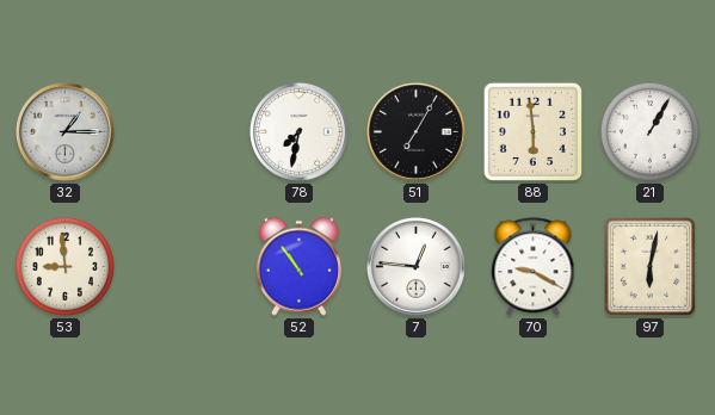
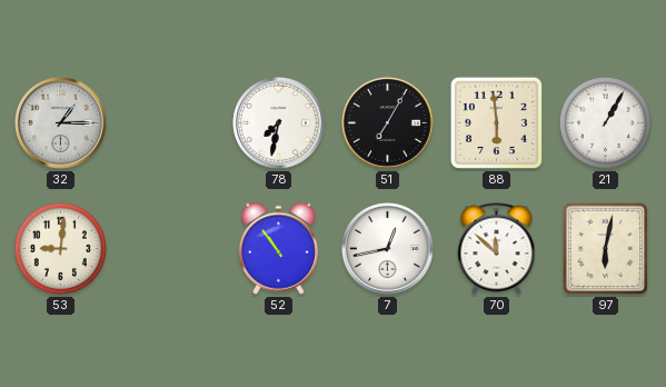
53: 8:59 -> 9:01 (60, 248)
7: 12:46 -> 12:43 (388, 249)
70: 9:20 -> 11:52 (497, 249)
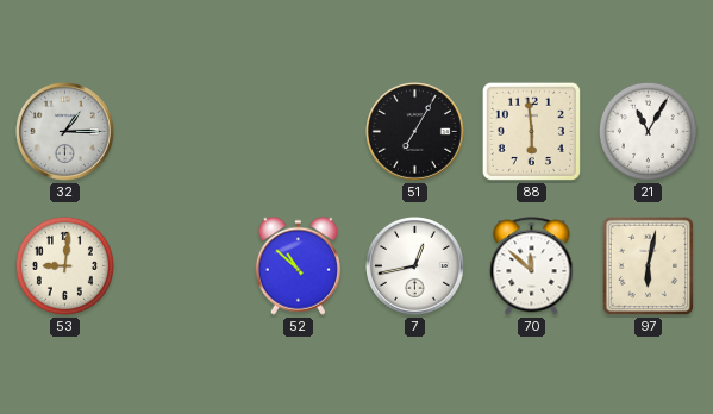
78: 7:32 -> none (279, 123)
21: 1:05 -> 11:05 (648, 131)
52: 10:54 -> 10:52 (298, 265)
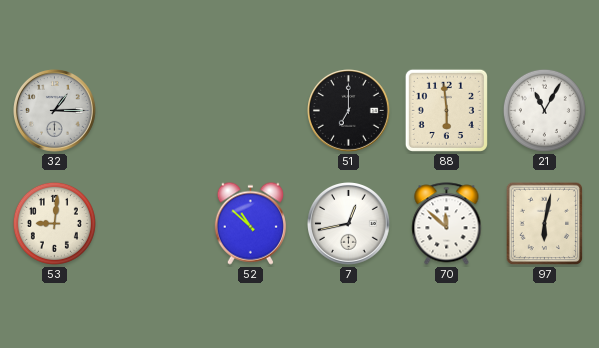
51: 7:05 -> 7:00 (349, 111)
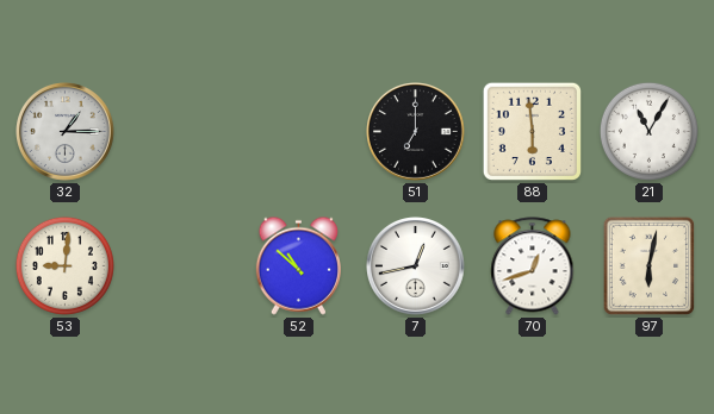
70: 11:52 -> 12:42 (533, 266)
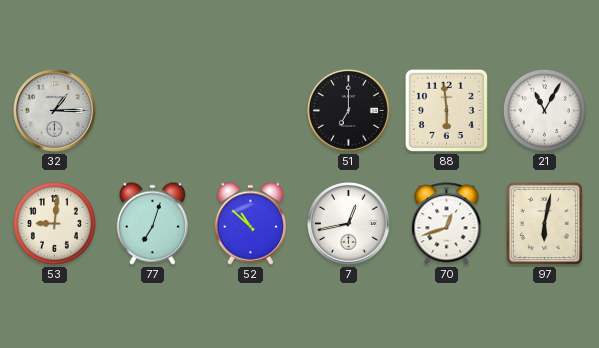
77: none -> 7:03 (152, 223)
